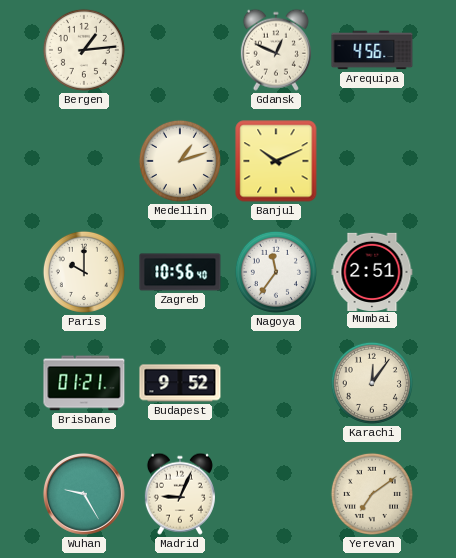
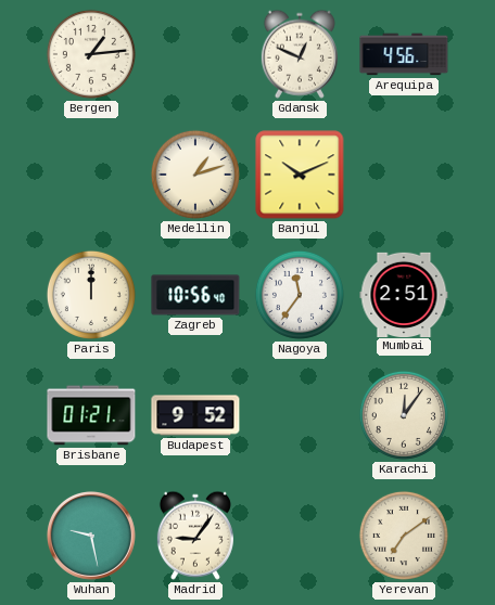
Paris: 10:00 -> 12:00 (91, 295)
Wuhan: 9:25 -> 9:28 (91, 536)
Madrid: 9:04 -> 9:06 (195, 536)
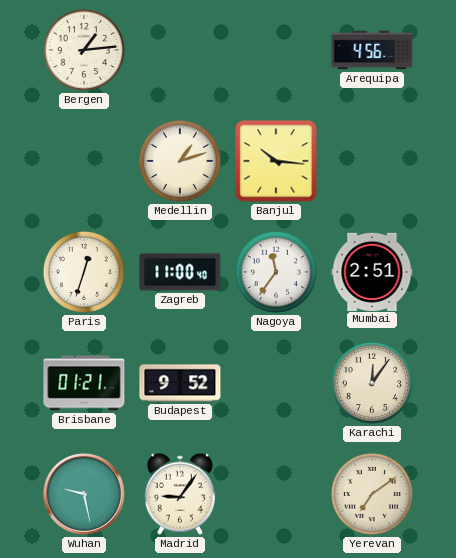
Gdansk: 12:49 -> none (300, 54)
Banjul: 10:11 -> 10:16 (276, 161)
Paris: 12:00 -> 12:33 (84, 272)
Zagreb: 10:56 -> 11:00 (180, 272)
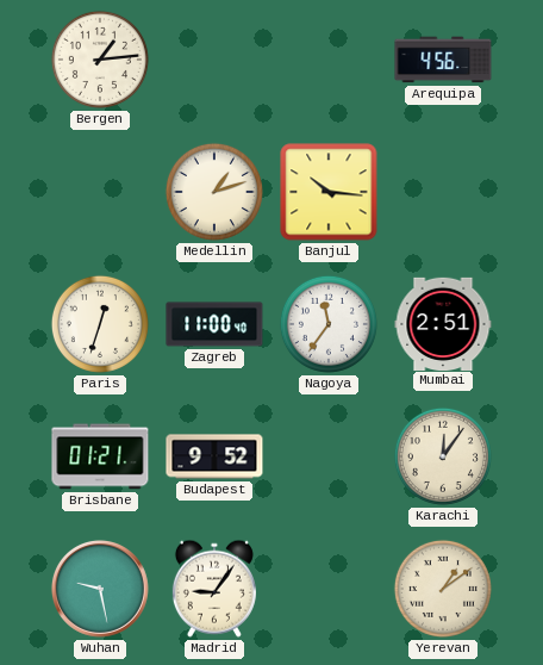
Yerevan: 7:09 -> 1:09 (443, 589)
